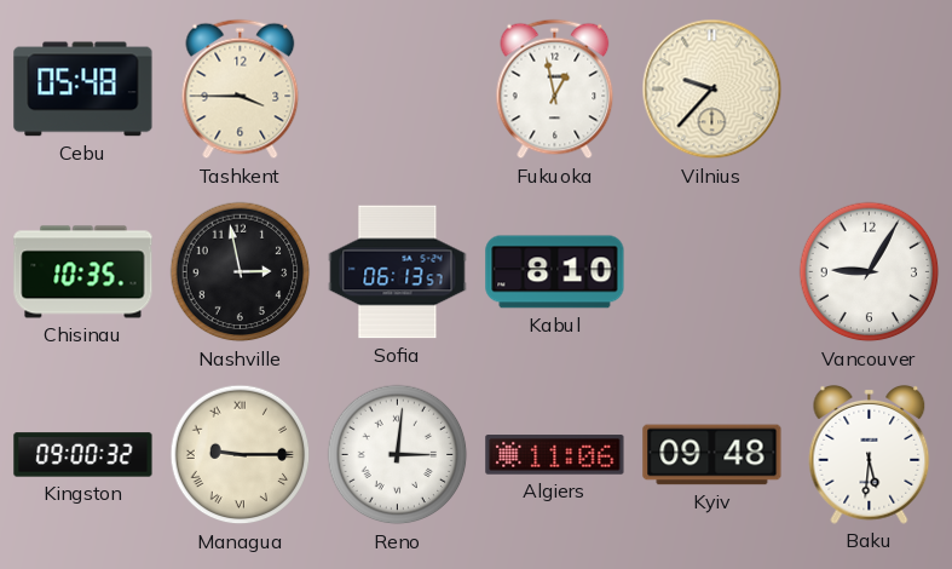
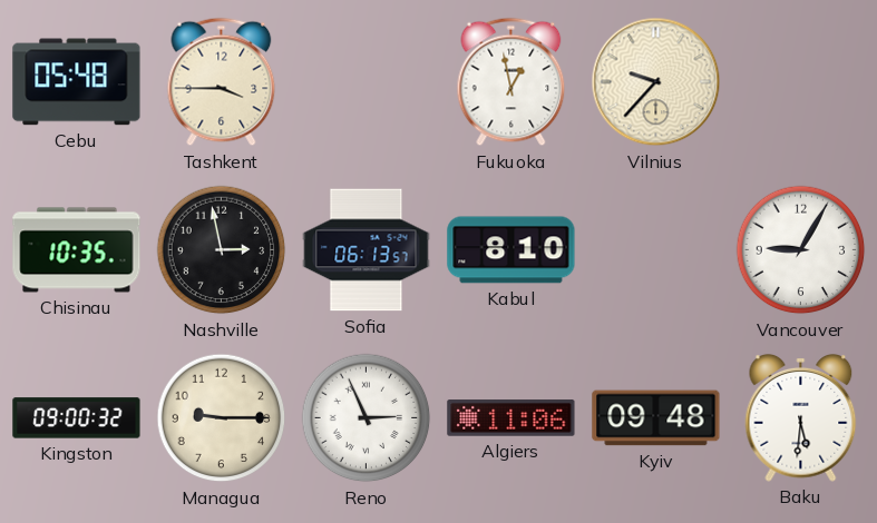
Managua numerals: Roman -> Arabic (222, 418)
Reno: 3:01 -> 2:56 (367, 418)
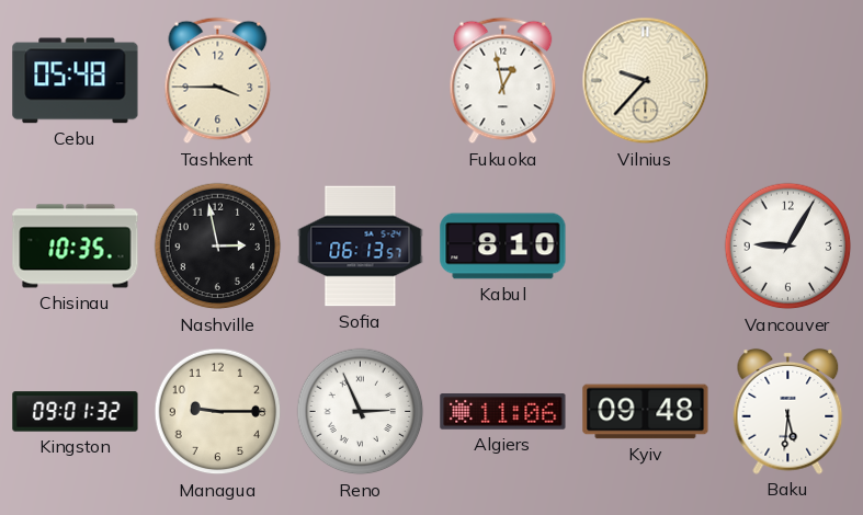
Kingston: 09:00 -> 09:01 (76, 412)
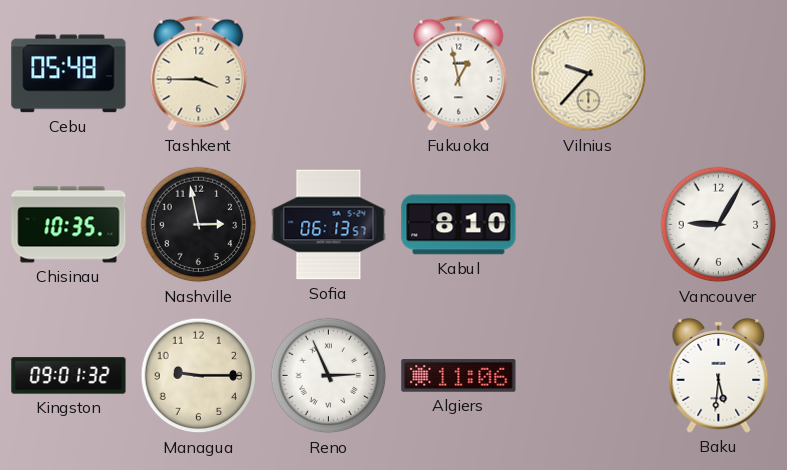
Kyiv: 09:48 -> none (646, 412)
